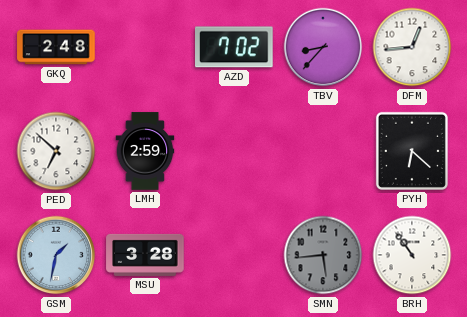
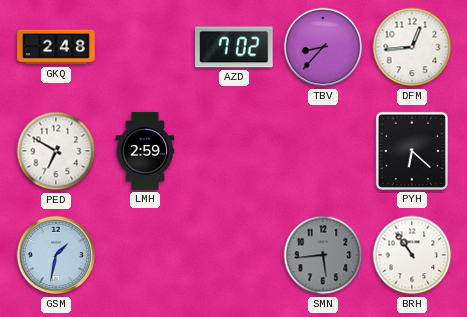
PED: 6:52 -> 6:50 (56, 151)
MSU: 3:28 -> none (145, 255)
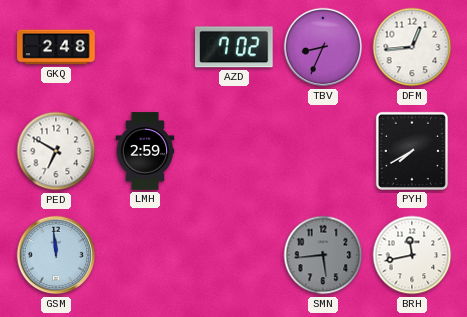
TBV: 8:37 -> 8:34 (323, 47)
PYH: 6:22 -> 7:40 (412, 151)
GSM: 1:32 -> 11:59 (56, 255)
BRH: 10:54 -> 11:43 (412, 255)
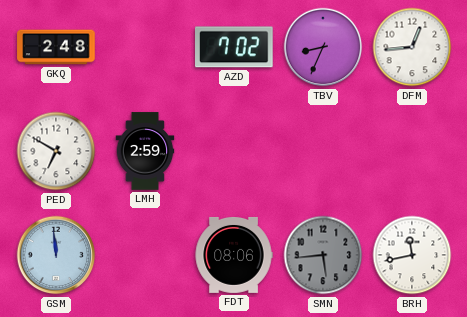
PYH: 7:40 -> none (412, 151)
FDT: none -> 08:06 (234, 255)
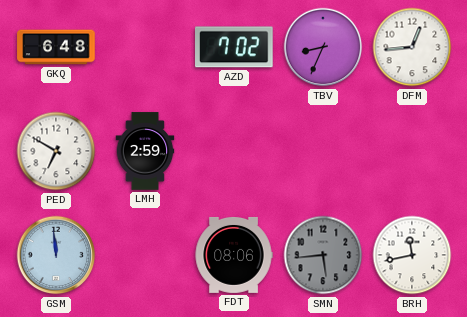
GKQ: 2:48 -> 6:48 (56, 47)
